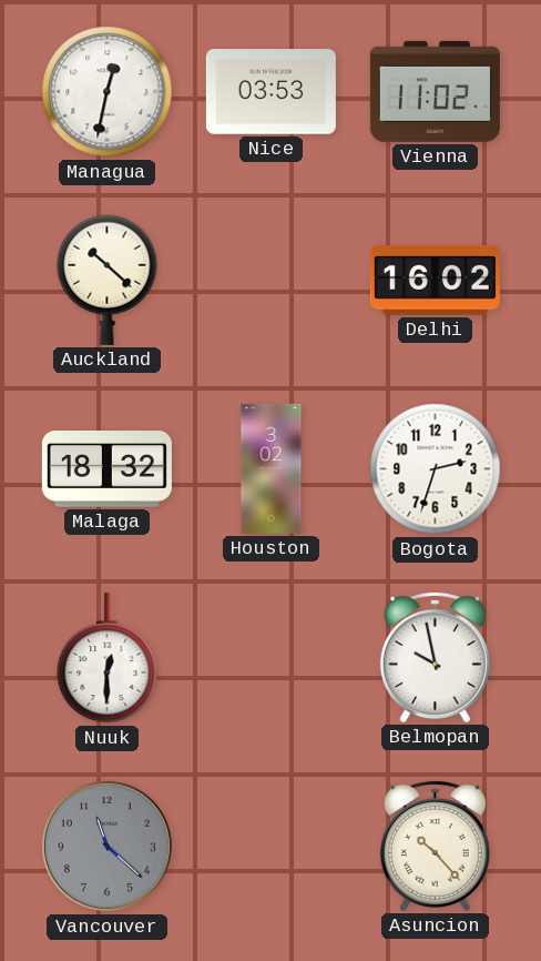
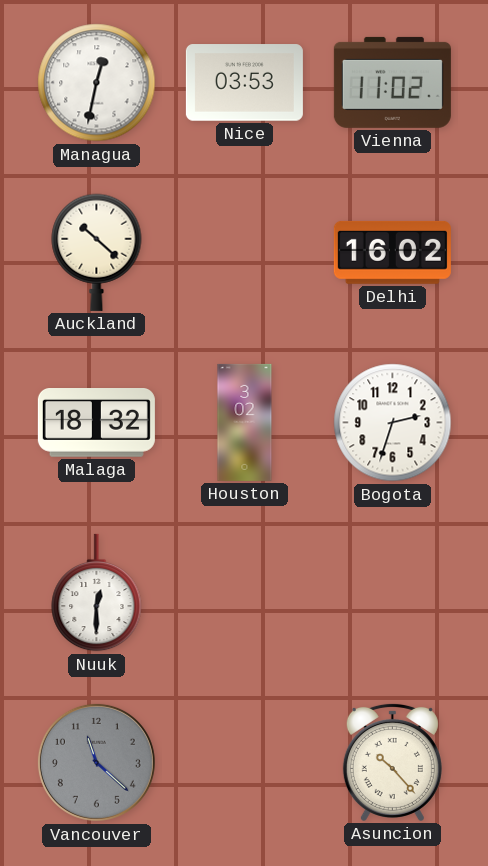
Belmopan: 9:58 -> none (435, 657)
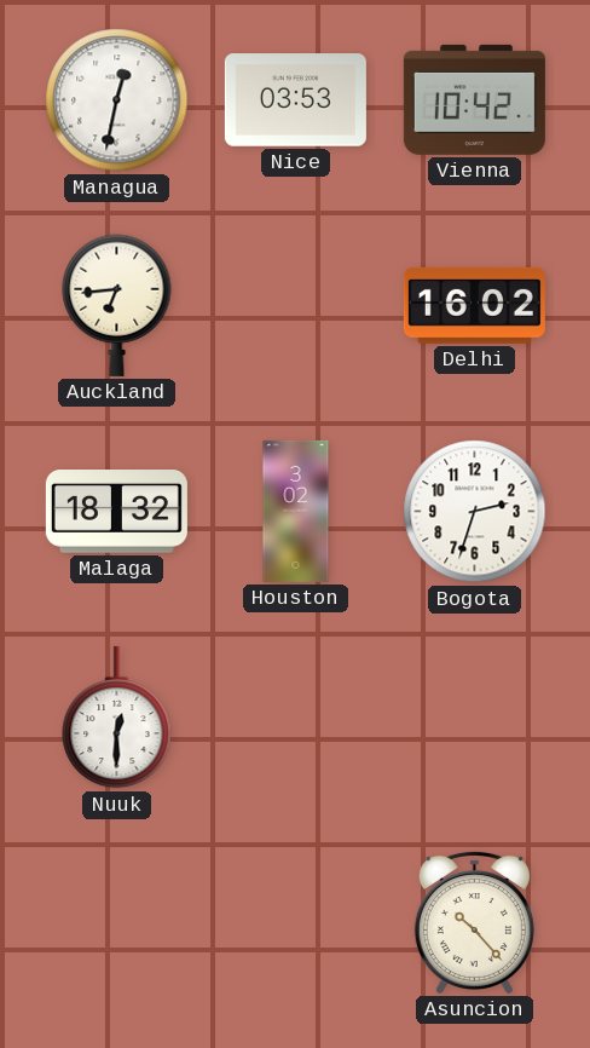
Vienna: 11:02 -> 10:42 (474, 99)
Auckland: 10:22 -> 6:44 (117, 305)
Vancouver: 11:22 -> none (96, 762)
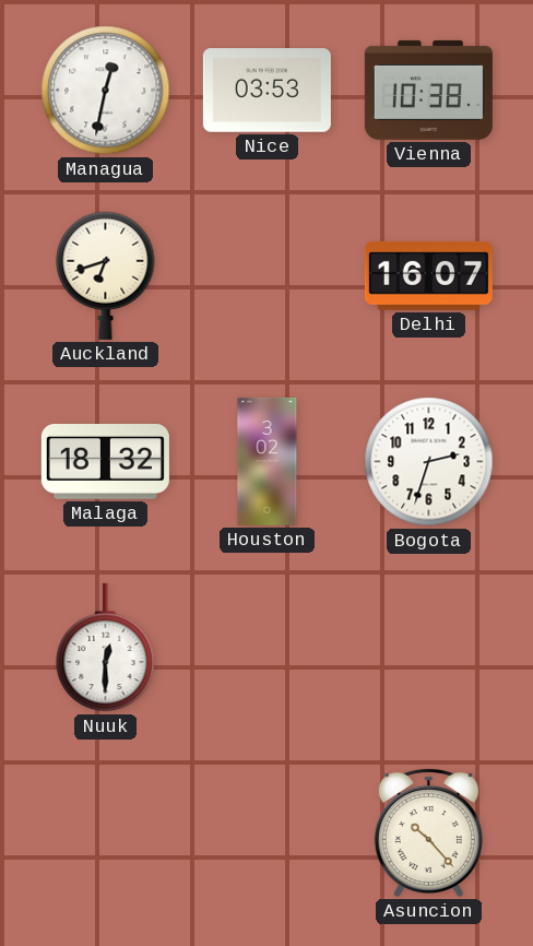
Vienna: 10:42 -> 10:38 (428, 90)
Auckland: 6:44 -> 6:42 (106, 275)
Delhi: 16:02 -> 16:07 (428, 275)
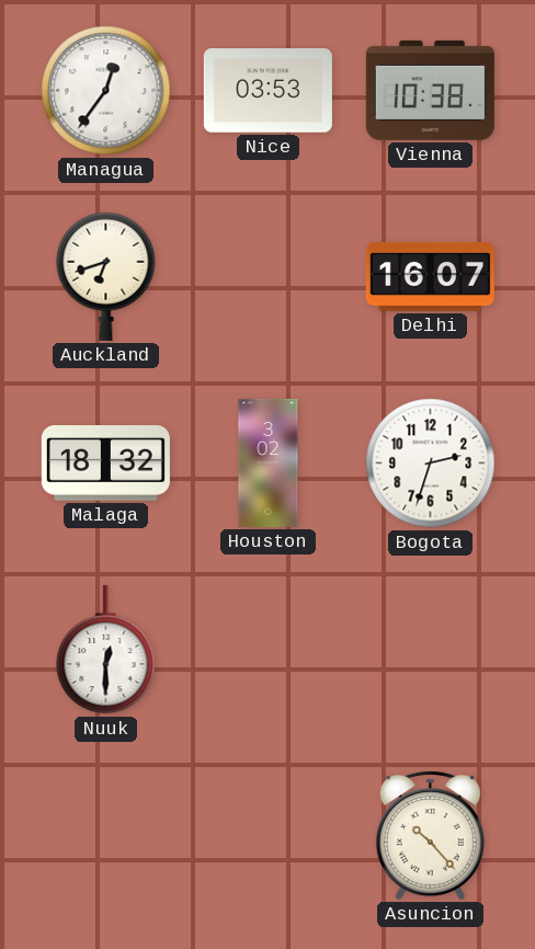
Managua: 12:32 -> 12:36 (106, 91)
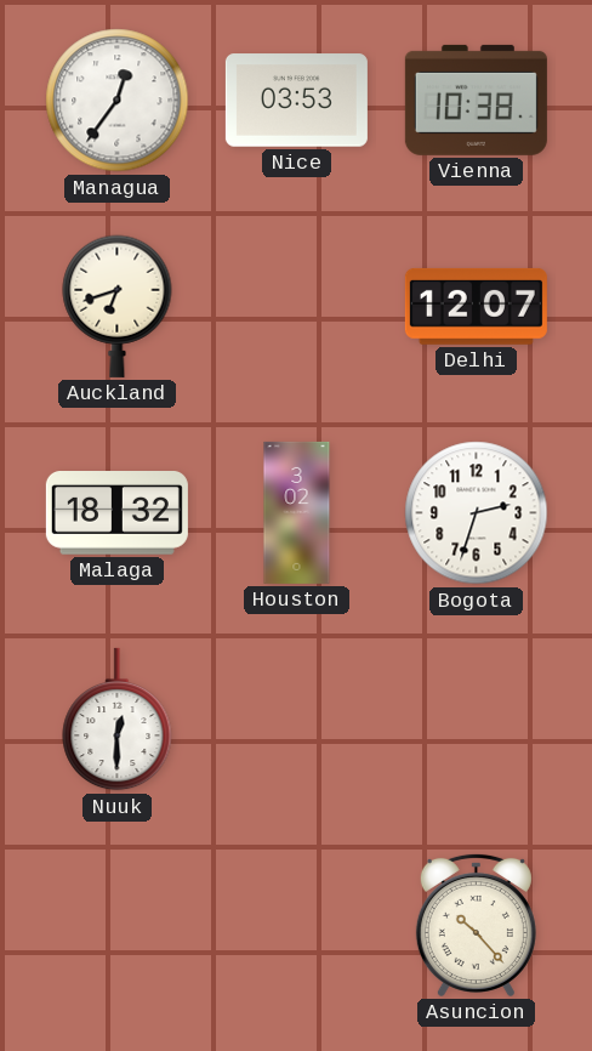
Delhi: 16:07 -> 12:07 (476, 306)
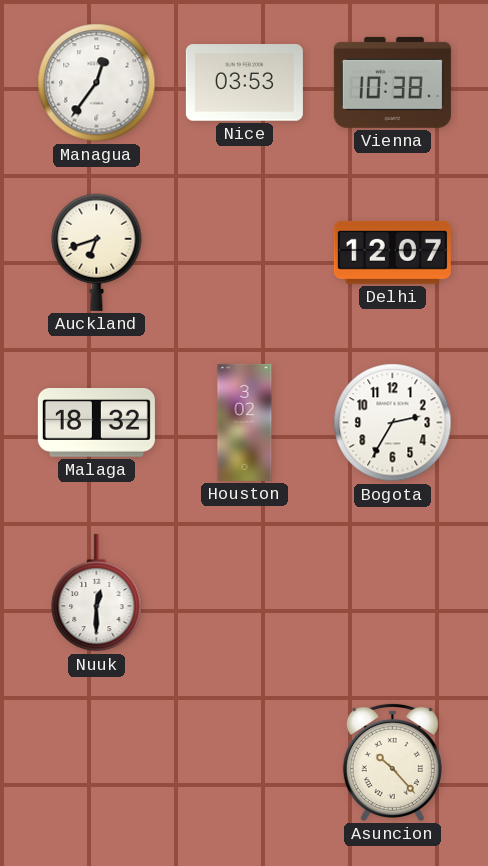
Bogota: 2:33 -> 2:35 (393, 423)
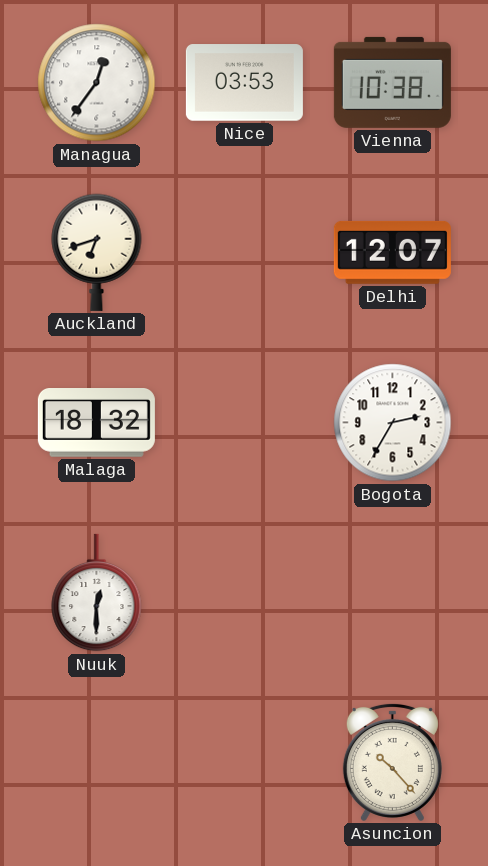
Houston: 3:02 -> none (245, 422)
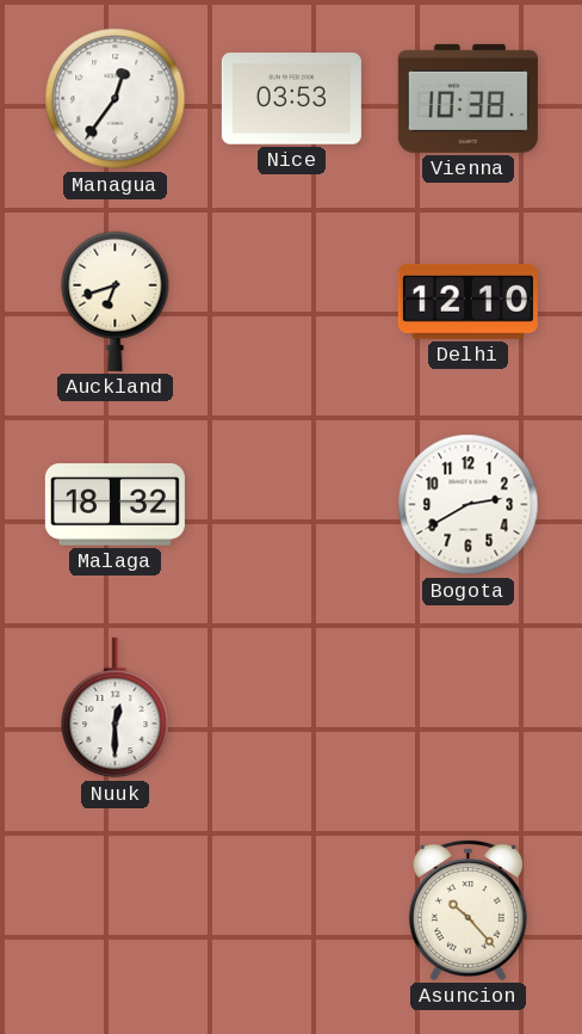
Delhi: 12:07 -> 12:10 (468, 301)
Bogota: 2:35 -> 2:40 (469, 505)
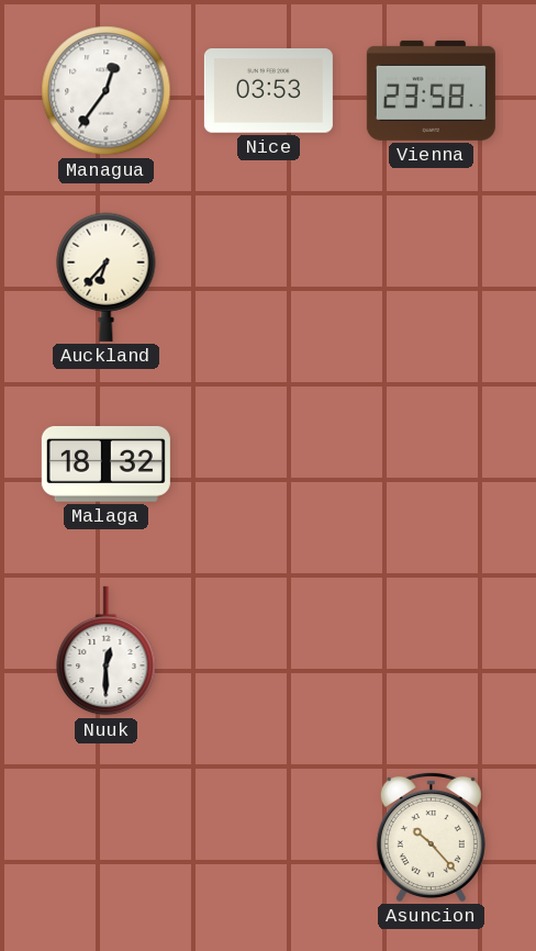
Vienna: 10:38 -> 23:58 (431, 90)
Auckland: 6:42 -> 6:37 (107, 277)
Delhi: 12:10 -> none (468, 301)
Bogota: 2:40 -> none (469, 505)
